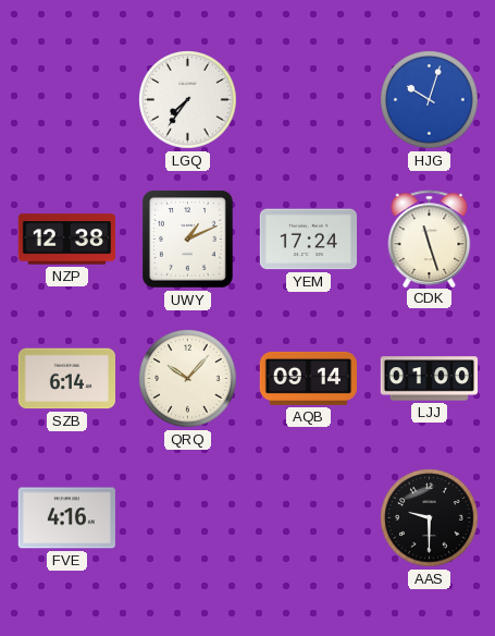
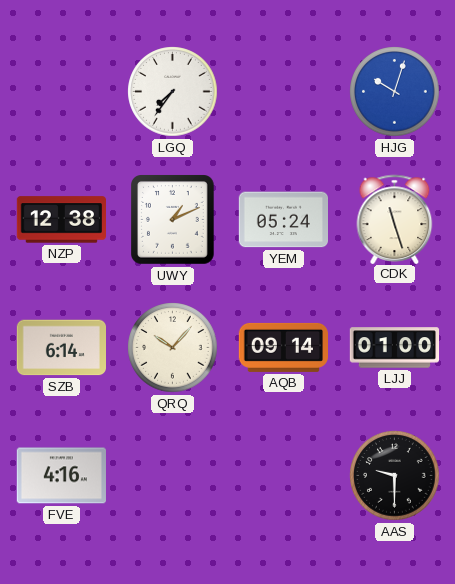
YEM: 17:24 -> 05:24 (283, 220)
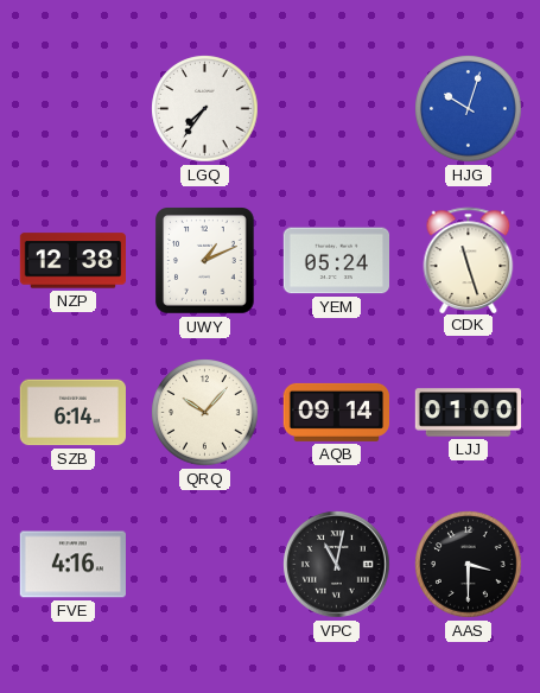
VPC: none -> 11:02 (337, 565)
AAS: 9:30 -> 3:30 (469, 565)
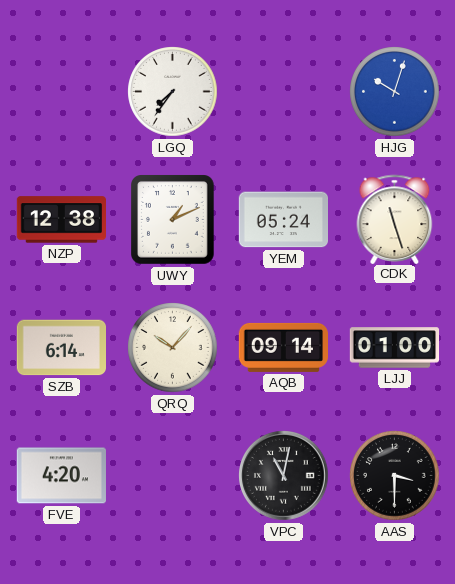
FVE: 4:16 -> 4:20 (61, 476)
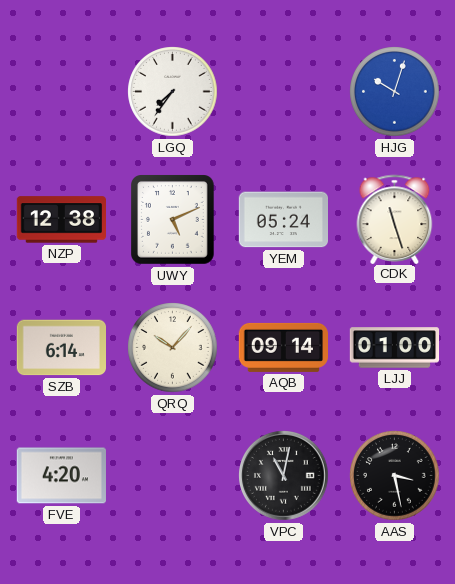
UWY: 1:11 -> 5:11 (173, 220)
AAS: 3:30 -> 3:28 (395, 476)
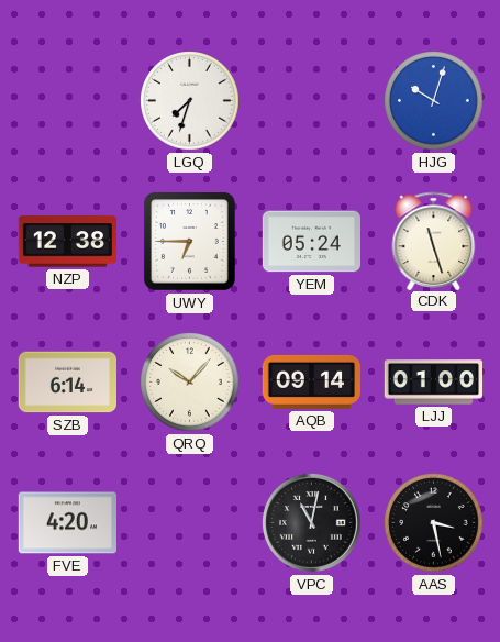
LGQ: 7:36 -> 7:33 (190, 101)
UWY: 5:11 -> 6:45 (190, 242)
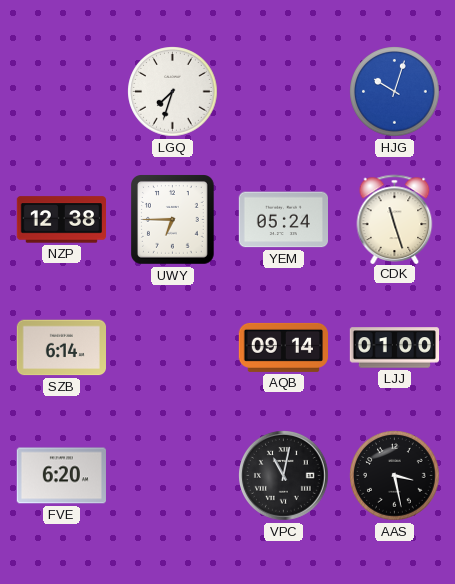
QRQ: 10:07 -> none (190, 383)
FVE: 4:20 -> 6:20 (61, 476)
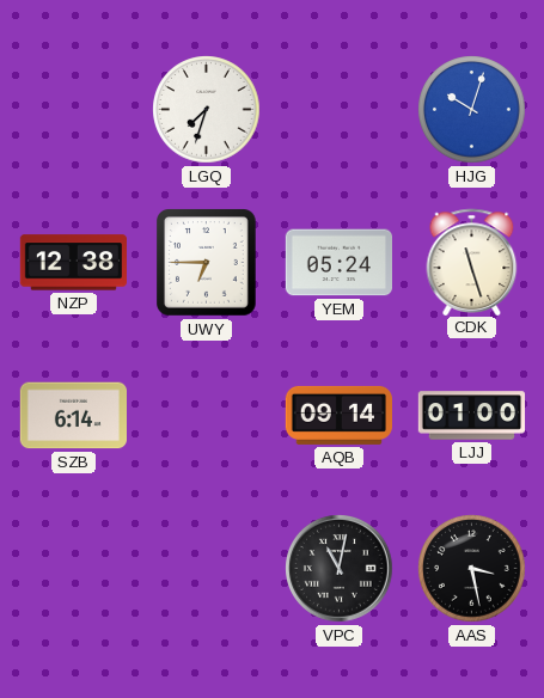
FVE: 6:20 -> none (61, 476)
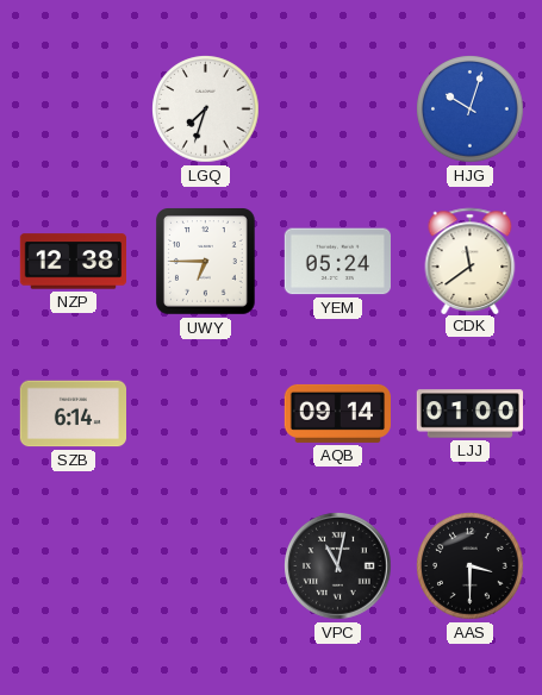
CDK: 11:27 -> 11:39 (471, 261)
AAS: 3:28 -> 3:30 (471, 566)
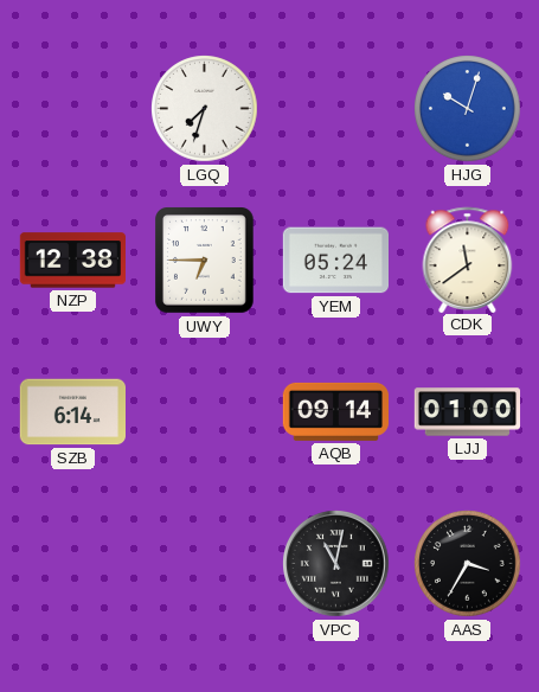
AAS: 3:30 -> 3:35 (468, 564)
